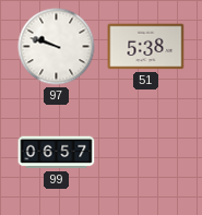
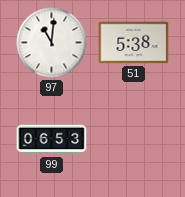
97: 9:48 -> 11:01 (52, 43)
99: 06:57 -> 06:53 (52, 140)
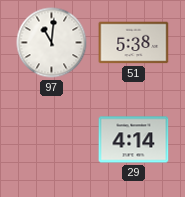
99: 06:53 -> none (52, 140)
29: none -> 4:14 (134, 140)
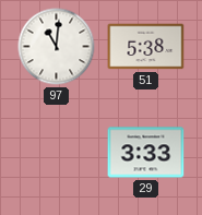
29: 4:14 -> 3:33 (146, 153)
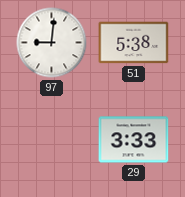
97: 11:01 -> 9:01 (52, 43)
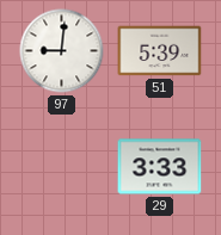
51: 5:38 -> 5:39 (160, 51)
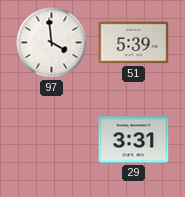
97: 9:01 -> 3:59 (52, 43)
29: 3:33 -> 3:31 (134, 140)
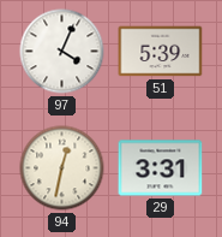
97: 3:59 -> 4:04 (62, 52)
94: none -> 12:32 (62, 168)
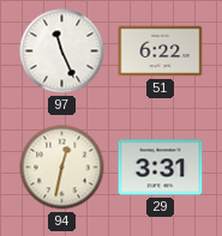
97: 4:04 -> 11:26 (62, 52)
51: 5:39 -> 6:22 (161, 52)
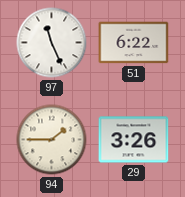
94: 12:32 -> 1:45 (52, 140)
29: 3:31 -> 3:26 (134, 140)
